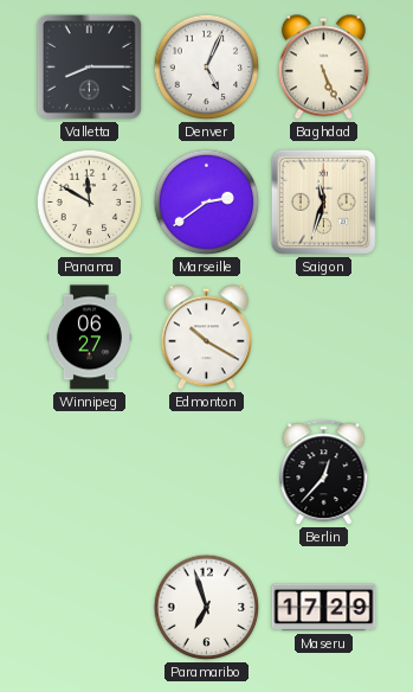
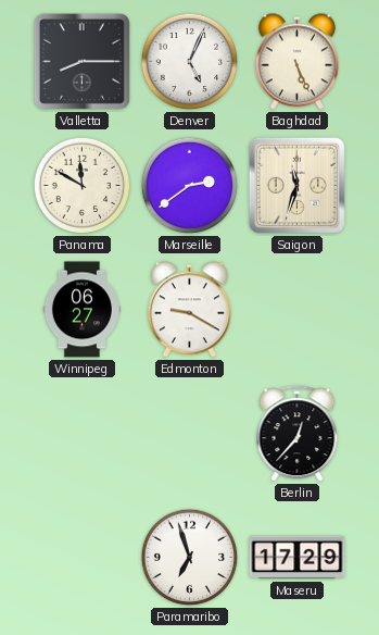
Edmonton: 10:20 -> 9:20 (189, 310)
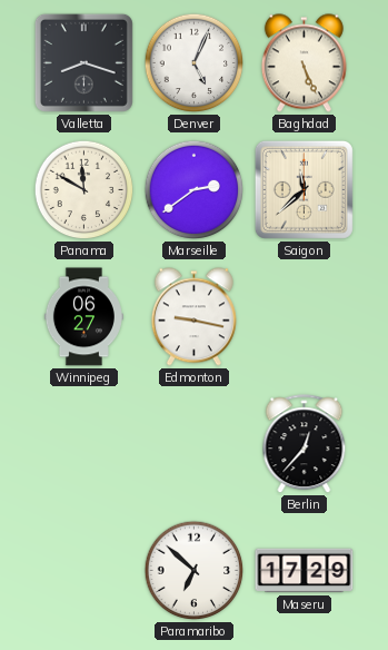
Valletta: 8:15 -> 8:18 (83, 62)
Saigon: 11:33 -> 11:38 (304, 189)
Edmonton: 9:20 -> 9:17 (193, 317)
Paramaribo: 6:57 -> 6:52 (195, 571)
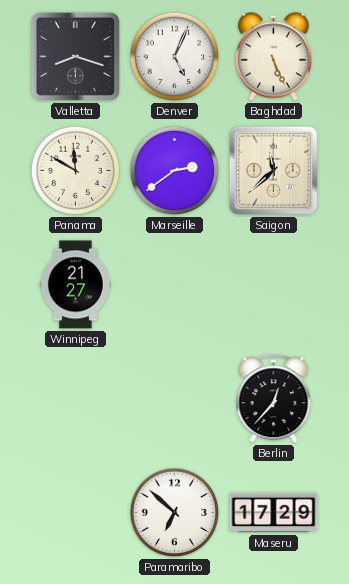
Winnipeg: 06:27 -> 21:27 (75, 285)
Edmonton: 9:17 -> none (193, 317)
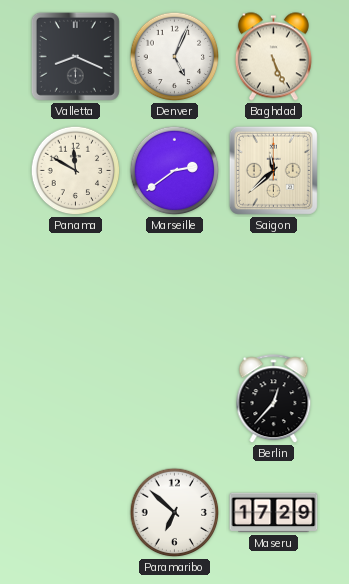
Valletta: 8:18 -> 8:19 (75, 56)
Winnipeg: 21:27 -> none (75, 285)
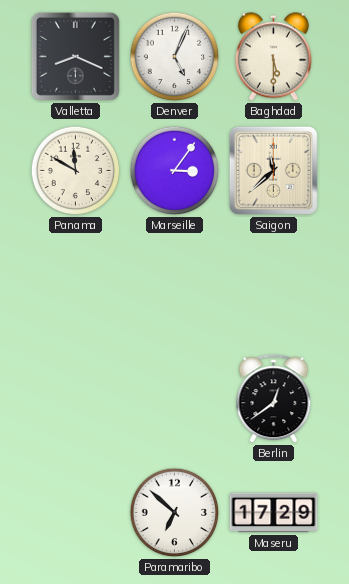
Baghdad: 5:26 -> 5:30 (273, 57)
Marseille: 2:39 -> 3:06 (175, 171)
Berlin: 12:37 -> 12:39 (274, 399)
